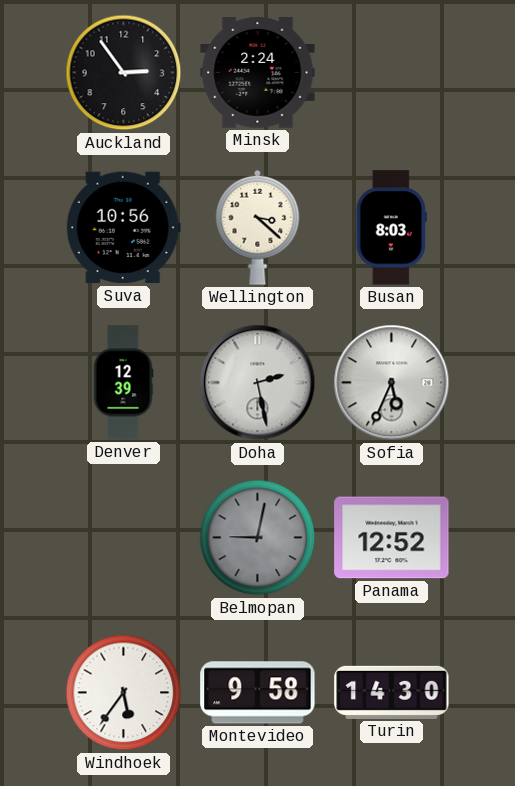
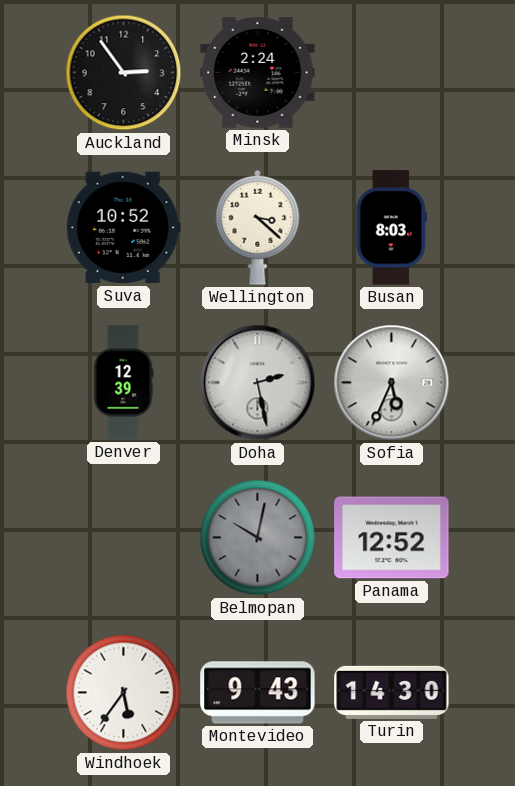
Suva: 10:56 -> 10:52 (123, 228)
Belmopan: 9:02 -> 10:02 (258, 538)
Montevideo: 9:58 -> 9:43 (258, 693)
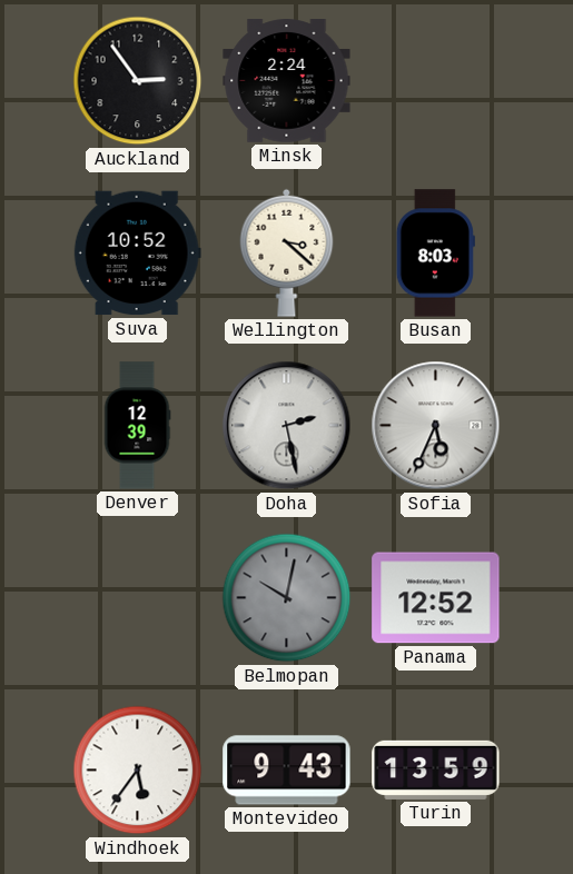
Turin: 14:30 -> 13:59 (436, 769)
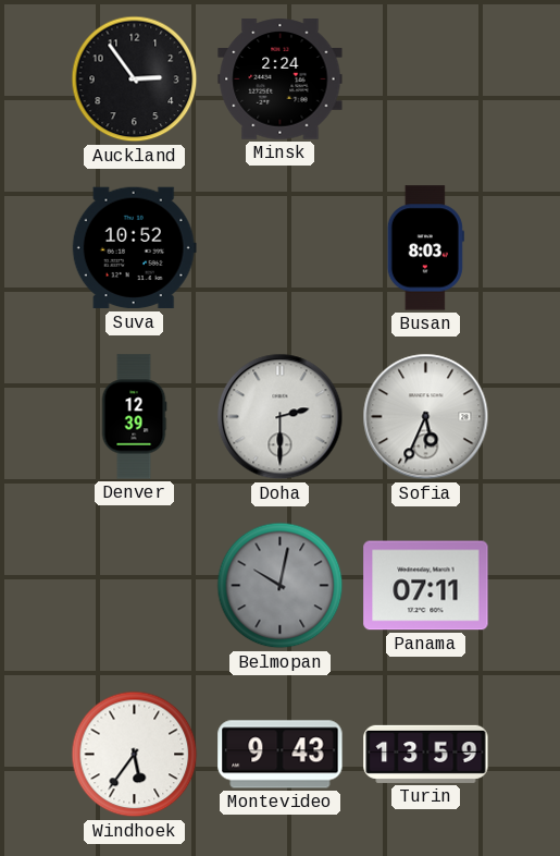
Wellington: 3:22 -> none (287, 252)
Doha: 2:28 -> 2:30 (281, 417)
Panama: 12:52 -> 07:11 (426, 586)
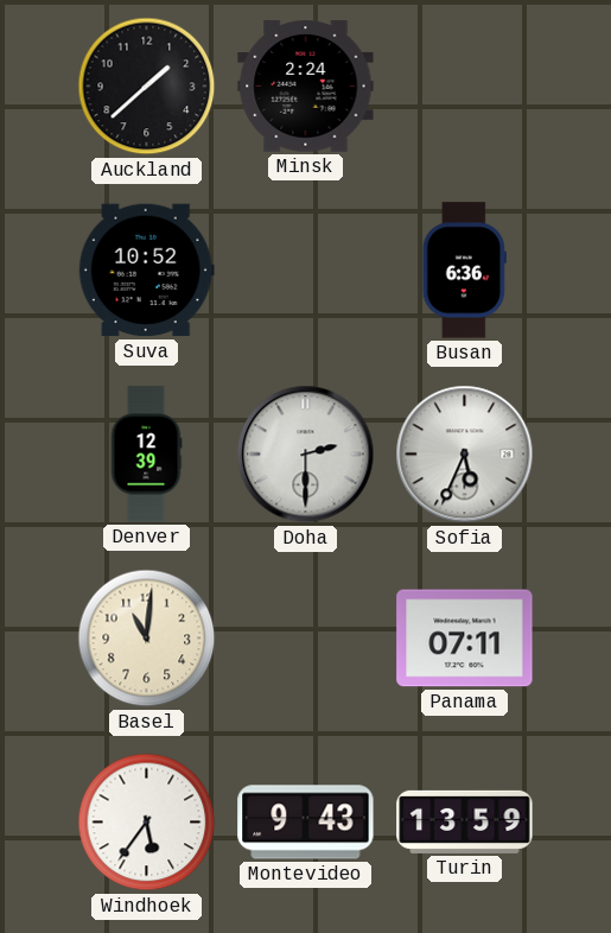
Auckland: 2:54 -> 1:38 (147, 87)
Busan: 8:03 -> 6:36 (464, 271)
Basel: none -> 11:01 (147, 639)
Belmopan: 10:02 -> none (281, 586)
